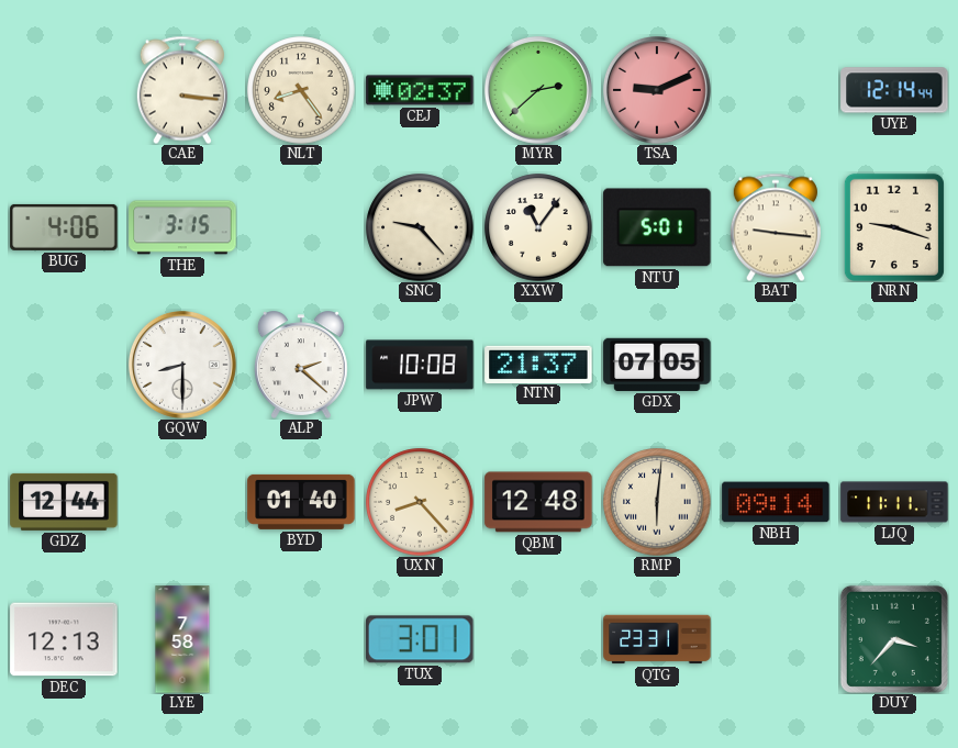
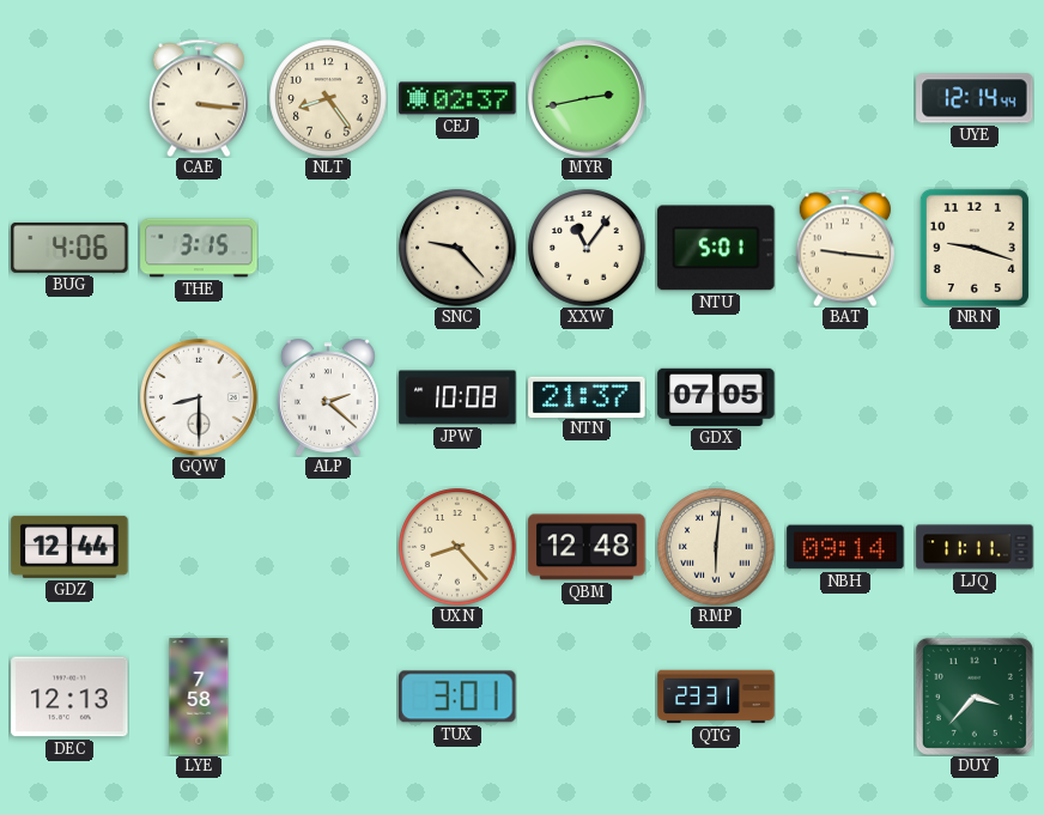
MYR: 2:38 -> 2:43 (587, 98)
TSA: 9:11 -> none (657, 90)
BYD: 01:40 -> none (301, 502)
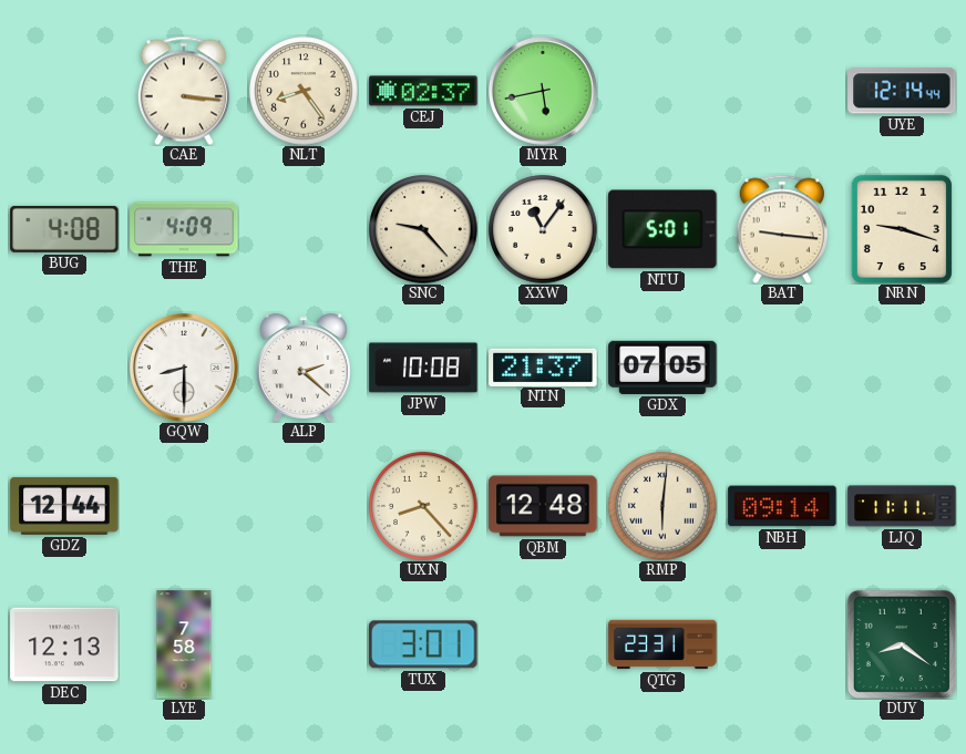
MYR: 2:43 -> 5:43 (543, 91)
BUG: 4:06 -> 4:08 (64, 229)
THE: 3:15 -> 4:09 (184, 229)
DUY: 3:37 -> 8:21 (902, 644)
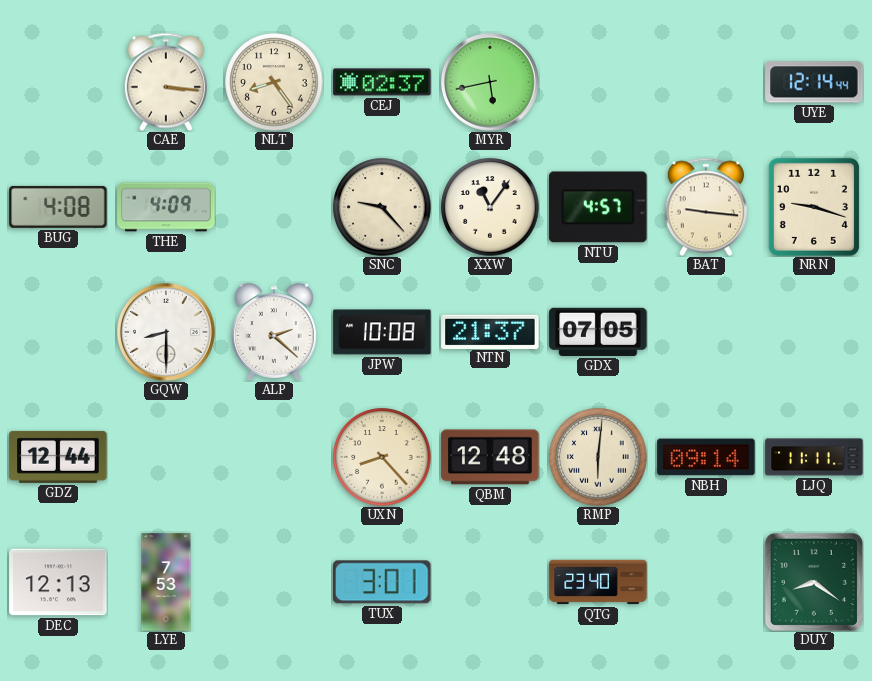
NTU: 5:01 -> 4:57 (598, 207)
LYE: 7:58 -> 7:53 (166, 582)
QTG: 23:31 -> 23:40 (598, 582)
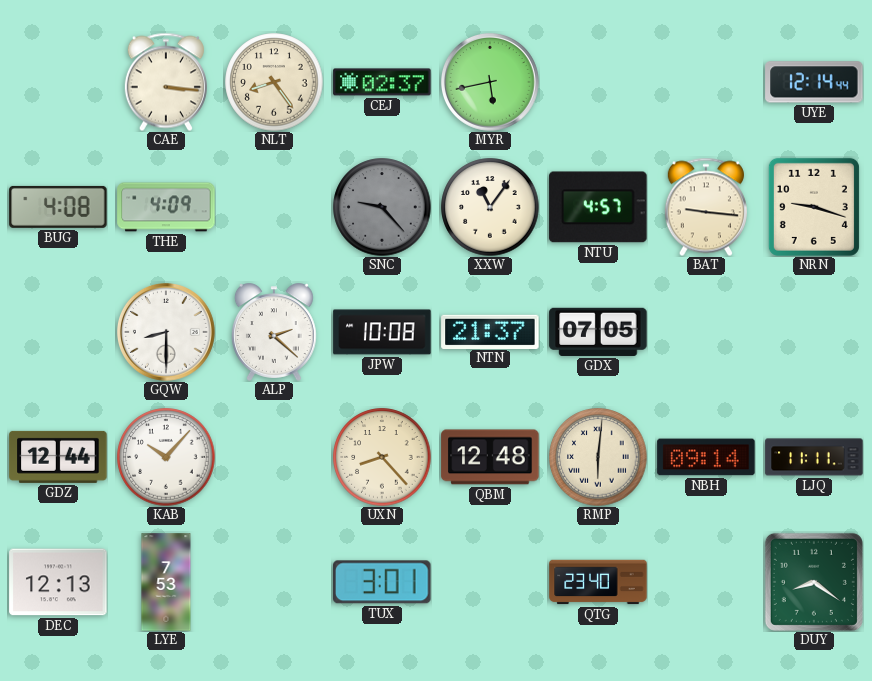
SNC dial: cream -> grey (382, 207)
KAB: none -> 10:07 (166, 457)
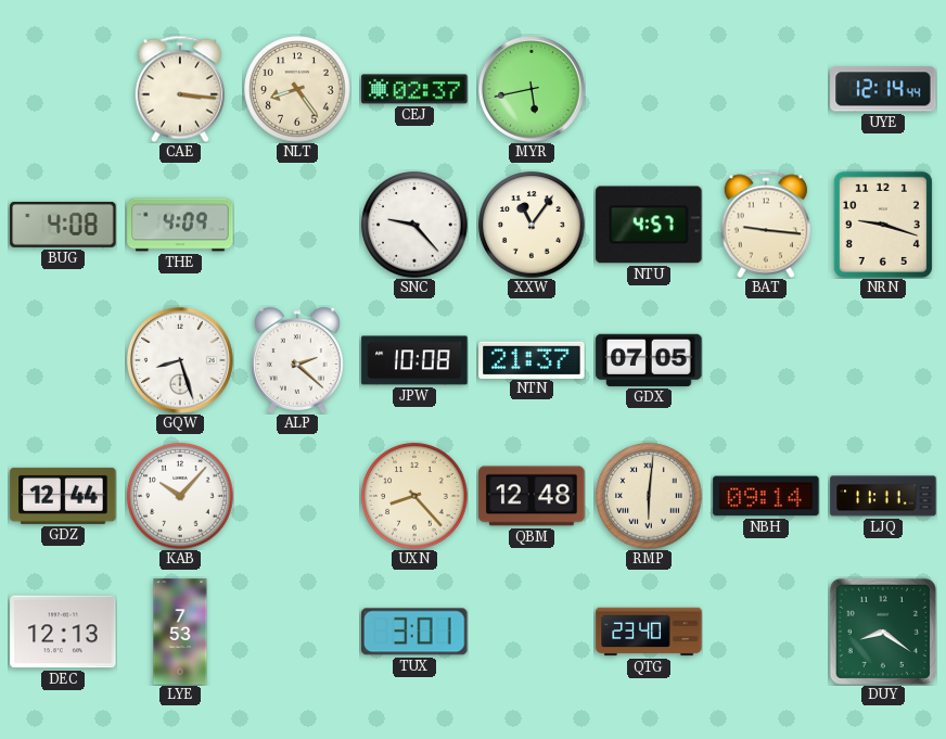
SNC dial: grey -> white (414, 225)
GQW: 8:30 -> 8:27 (180, 360)
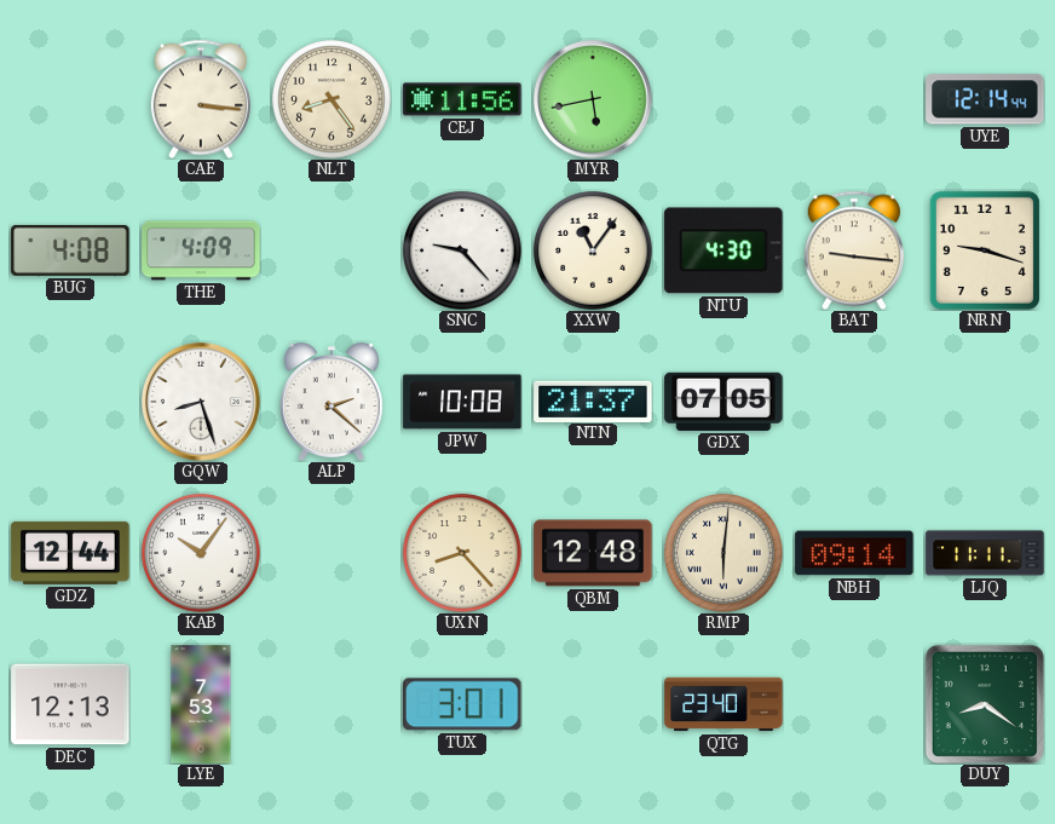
CEJ: 02:37 -> 11:56 (462, 99)
NTU: 4:57 -> 4:30 (723, 250)
KAB: 10:07 -> 10:06 (201, 553)
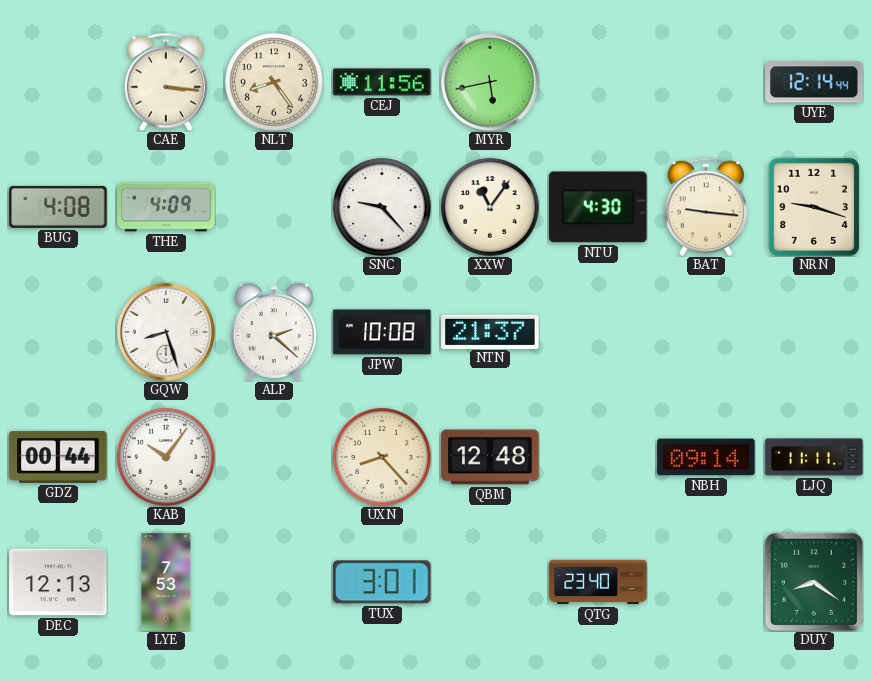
GDX: 07:05 -> none (723, 402)
GDZ: 12:44 -> 00:44 (58, 457)
RMP: 6:01 -> none (723, 553)
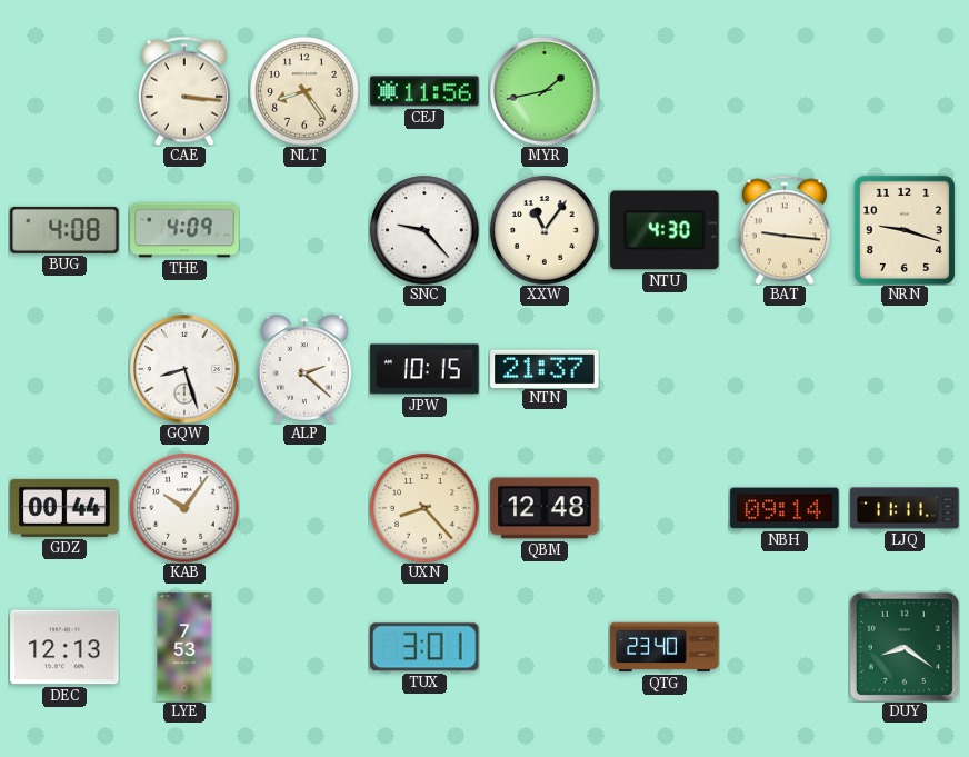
MYR: 5:43 -> 1:43 (545, 91)
UYE: 12:14 -> none (814, 82)
JPW: 10:08 -> 10:15 (424, 369)
